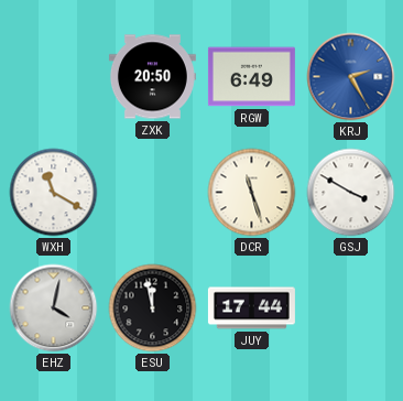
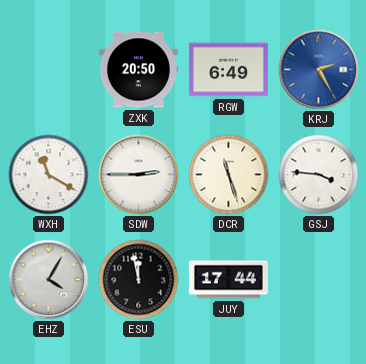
SDW: none -> 2:45 (139, 175)
GSJ: 3:50 -> 3:46 (319, 175)
EHZ: 4:02 -> 4:05 (49, 280)
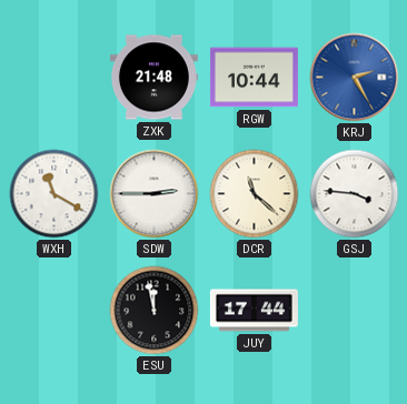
ZXK: 20:50 -> 21:48 (153, 78)
RGW: 6:49 -> 10:44 (254, 78)
DCR: 11:27 -> 11:22 (255, 194)
EHZ: 4:05 -> none (49, 280)
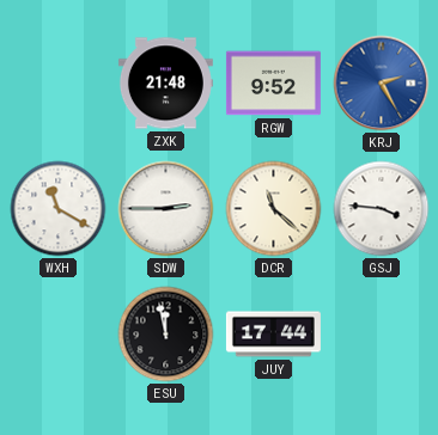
RGW: 10:44 -> 9:52 (273, 84)
